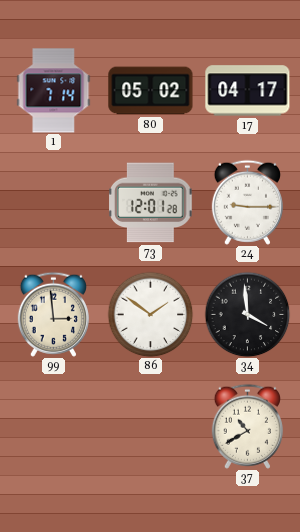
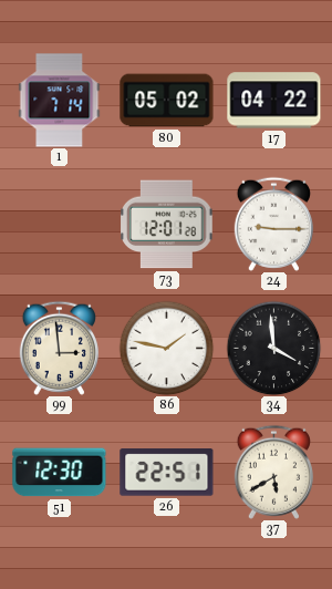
17: 04:17 -> 04:22 (274, 101)
86: 1:51 -> 1:47 (166, 348)
51: none -> 12:30 (60, 473)
26: none -> 22:51 (167, 473)
37: 10:40 -> 5:40 (273, 472)
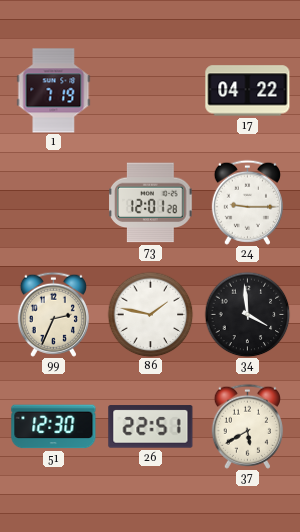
1: 7:14 -> 7:19 (54, 91)
80: 05:02 -> none (167, 101)
99: 2:59 -> 2:34 (53, 314)
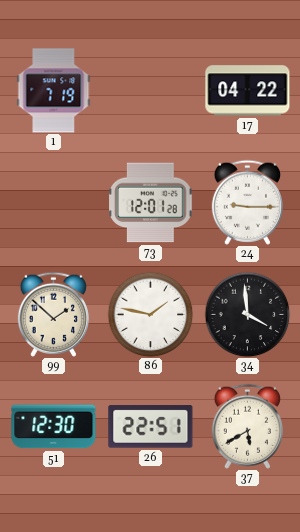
99: 2:34 -> 1:52 (53, 314)
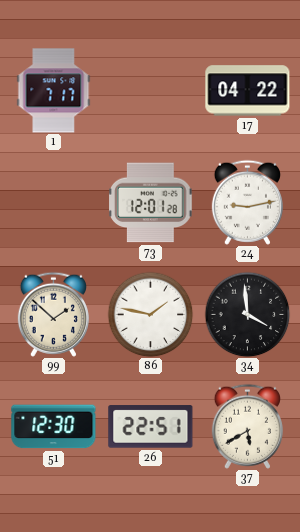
1: 7:19 -> 7:17 (54, 91)
24: 9:15 -> 9:13 (247, 202)
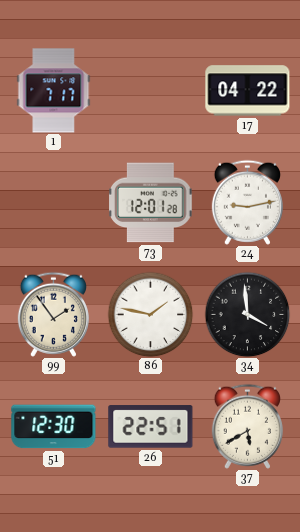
99: 1:52 -> 1:54 (53, 314)
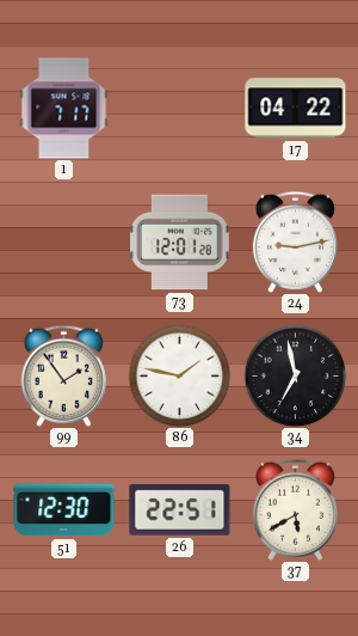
34: 3:59 -> 6:58 (295, 375)
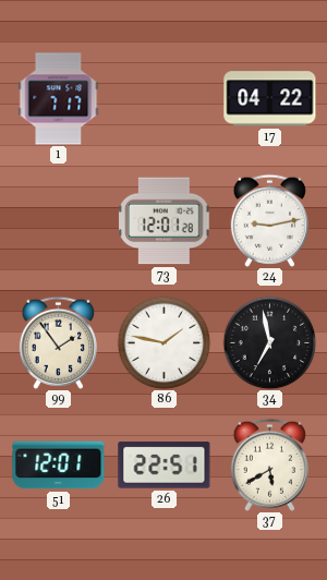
51: 12:30 -> 12:01 (59, 466)
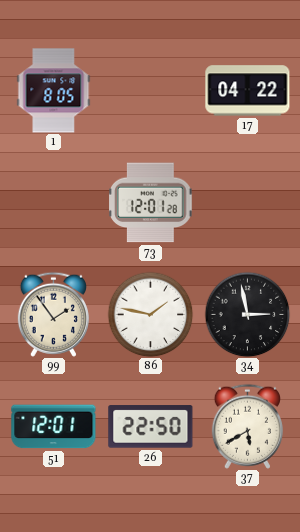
1: 7:17 -> 8:05 (54, 91)
24: 9:13 -> none (269, 220)
34: 6:58 -> 2:58 (247, 314)
26: 22:51 -> 22:50 (151, 427)
